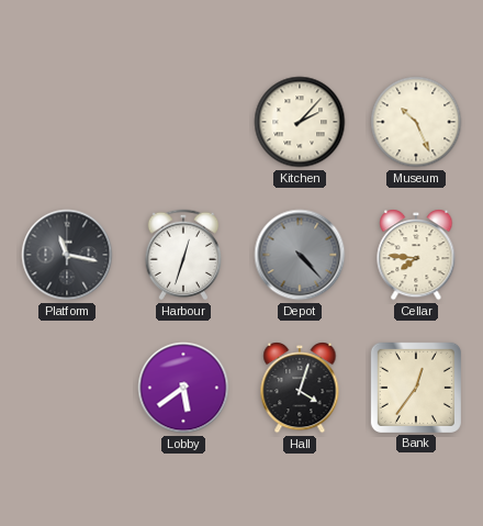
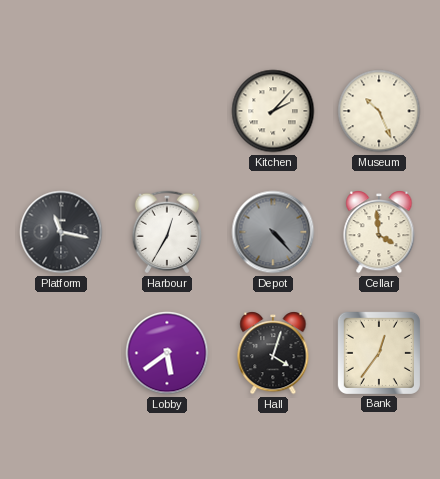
Harbour: 12:33 -> 12:35 (167, 232)
Cellar: 7:46 -> 3:59 (379, 232)
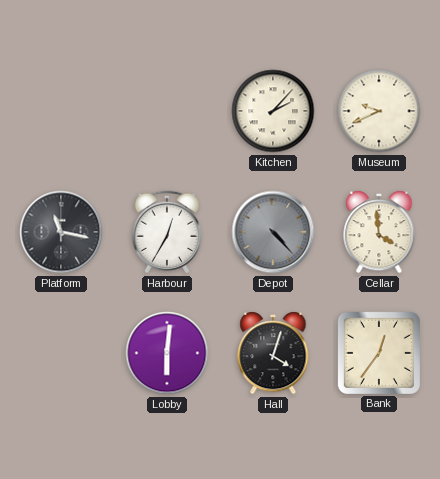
Museum: 10:26 -> 9:41 (379, 111)
Lobby: 5:39 -> 6:01 (167, 353)
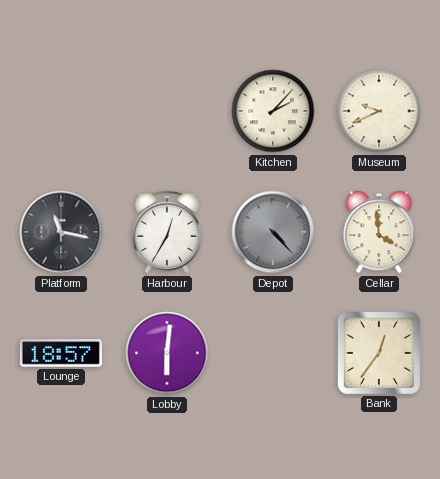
Lounge: none -> 18:57 (61, 353)
Hall: 4:03 -> none (273, 353)
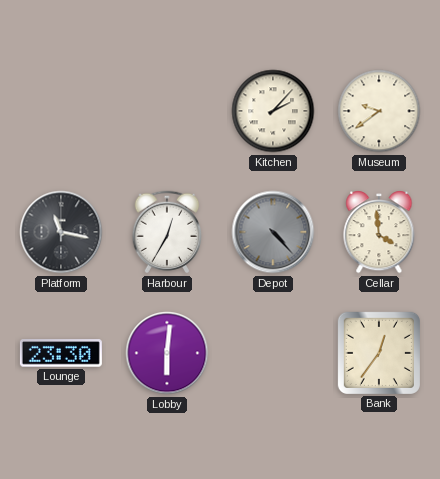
Museum: 9:41 -> 9:39 (379, 111)
Lounge: 18:57 -> 23:30 (61, 353)
